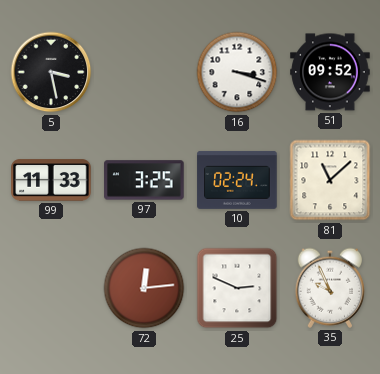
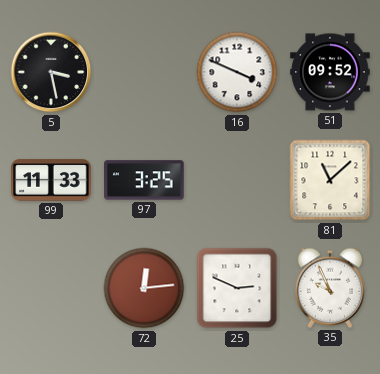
16: 3:18 -> 3:49 (237, 72)
10: 02:24 -> none (237, 180)
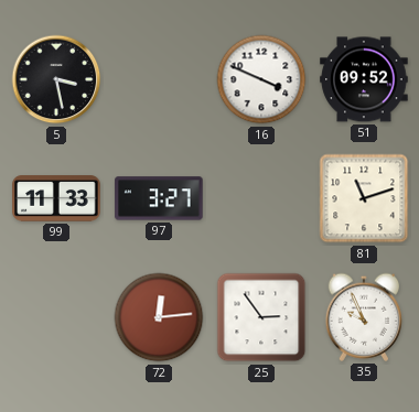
97: 3:25 -> 3:27 (159, 198)
81: 11:08 -> 11:12 (364, 198)
25: 2:49 -> 2:54 (261, 317)
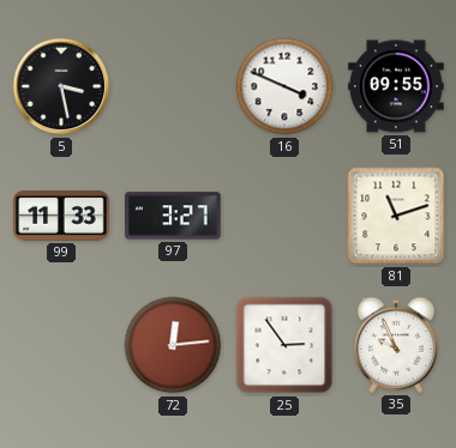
51: 09:52 -> 09:55 (396, 86)
